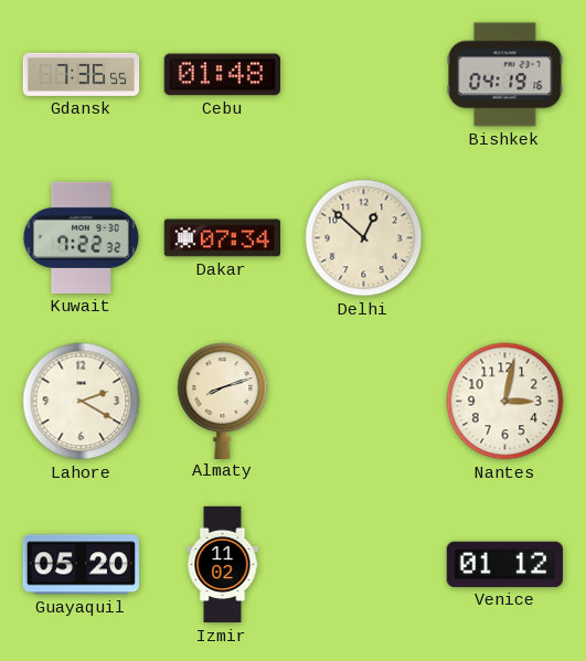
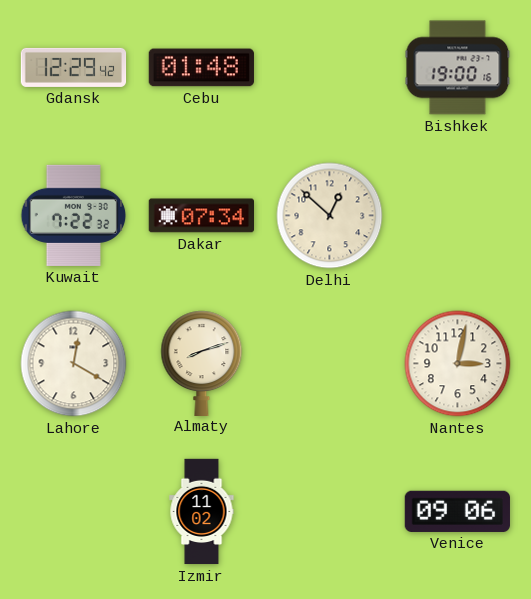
Gdansk: 7:36 -> 12:29 (74, 67)
Bishkek: 04:19 -> 19:00 (458, 68)
Lahore: 2:20 -> 12:20 (74, 364)
Guayaquil: 05:20 -> none (81, 565)
Venice: 01:12 -> 09:06 (457, 511)
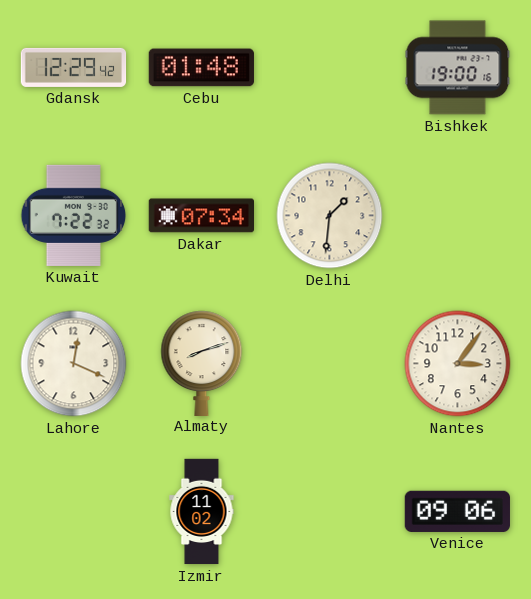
Delhi: 12:52 -> 1:31 (330, 216)
Lahore: 12:20 -> 12:19 (74, 364)
Nantes: 3:02 -> 3:06 (458, 364)
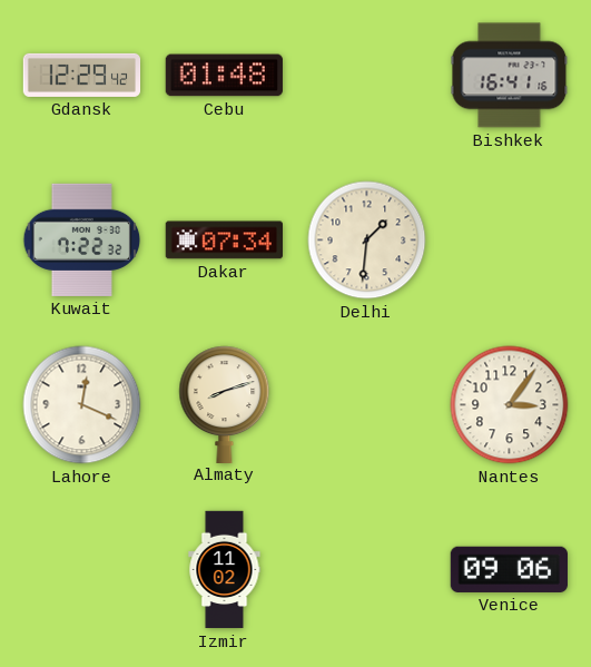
Bishkek: 19:00 -> 16:41 (510, 76)
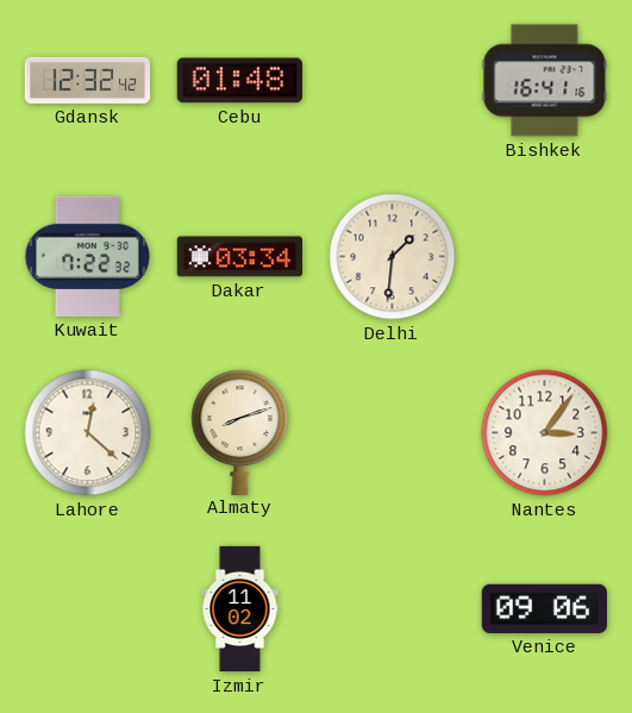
Gdansk: 12:29 -> 12:32 (88, 80)
Dakar: 07:34 -> 03:34 (239, 257)
Lahore: 12:19 -> 12:22 (88, 433)
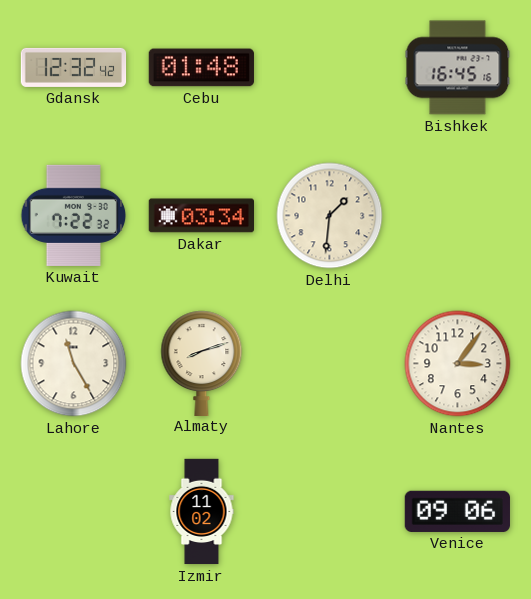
Bishkek: 16:41 -> 16:45 (458, 68)
Lahore: 12:22 -> 11:25 (74, 364)
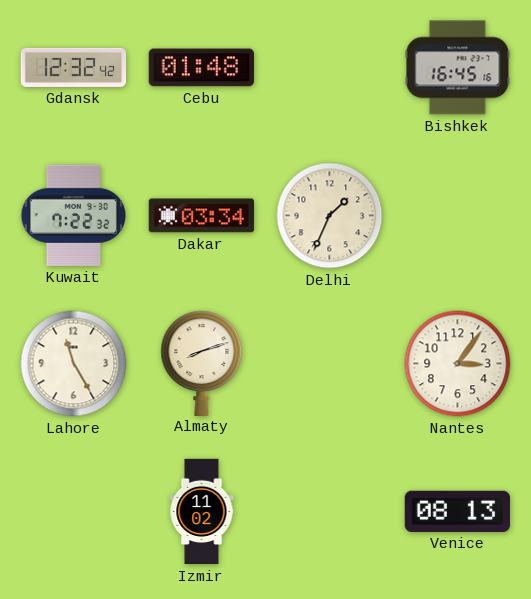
Delhi: 1:31 -> 1:34 (330, 216)
Venice: 09:06 -> 08:13 (457, 511)
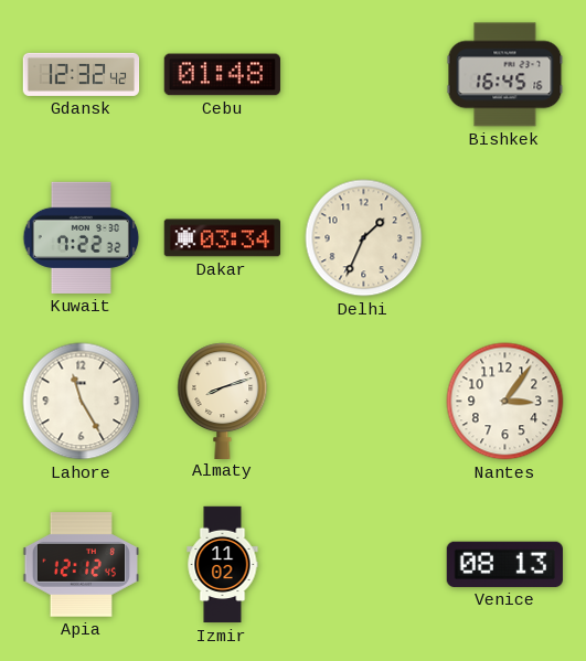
Apia: none -> 12:12 (81, 565)
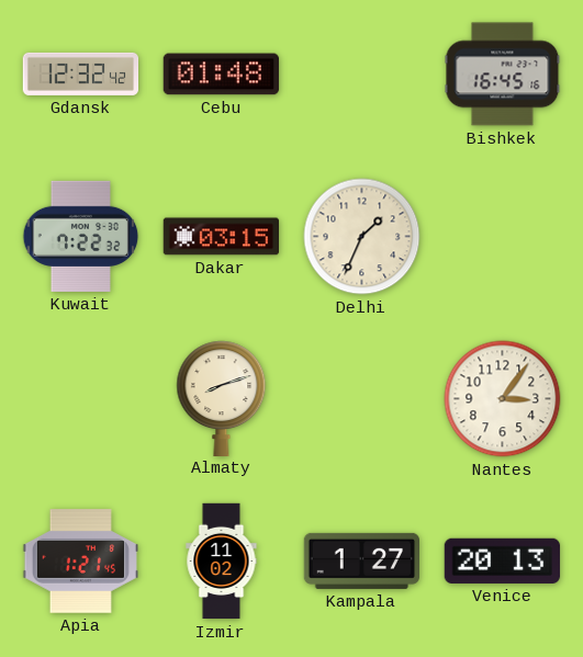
Dakar: 03:34 -> 03:15 (221, 237)
Lahore: 11:25 -> none (82, 402)
Apia: 12:12 -> 1:21 (80, 562)
Kampala: none -> 1:27 (361, 560)
Venice: 08:13 -> 20:13 (502, 560)
